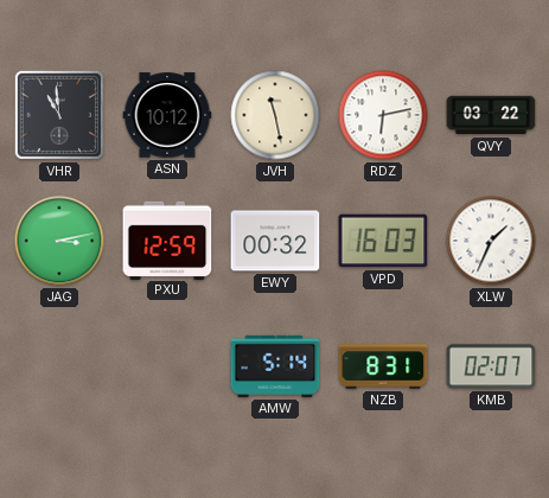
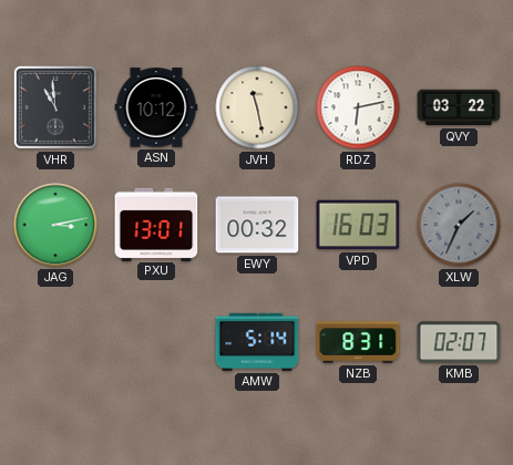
PXU: 12:59 -> 13:01 (156, 224)
XLW dial: white -> grey (459, 225)
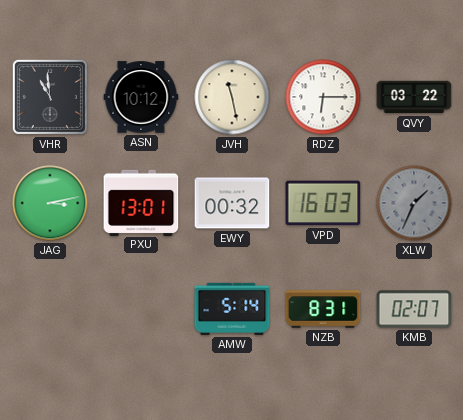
RDZ: 6:13 -> 6:15 (323, 97)
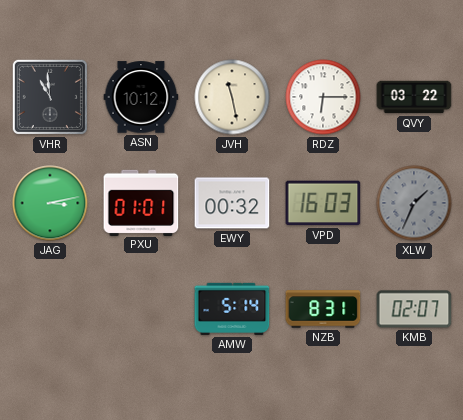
PXU: 13:01 -> 01:01 (141, 202)
